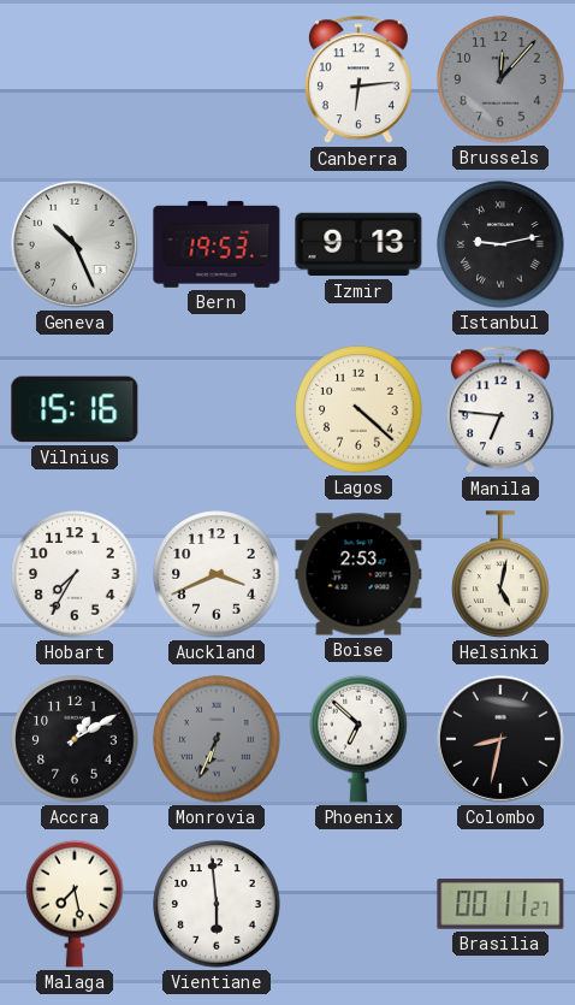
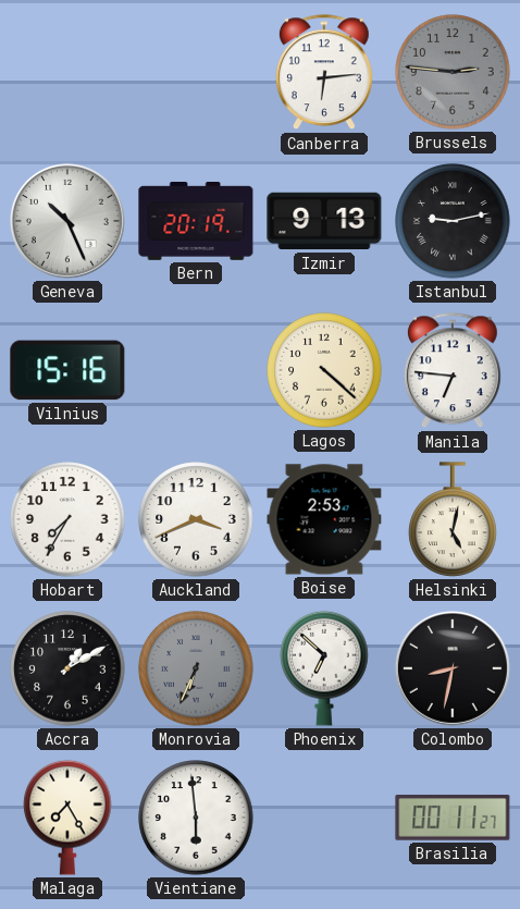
Brussels: 12:07 -> 2:46 (453, 72)
Bern: 19:53 -> 20:19 (196, 221)
Malaga: 7:28 -> 7:25 (67, 818)
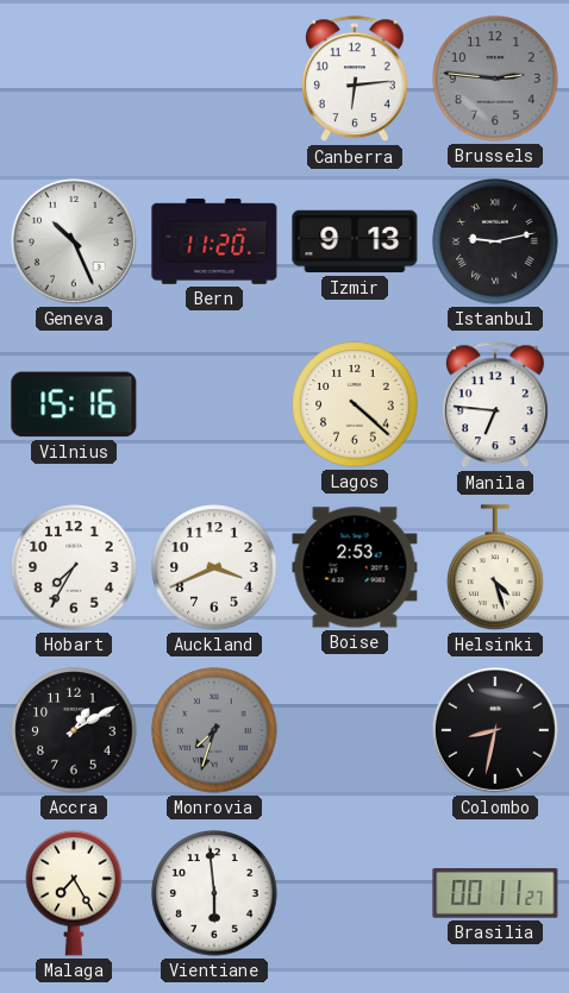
Bern: 20:19 -> 11:20 (214, 241)
Helsinki: 5:02 -> 4:27 (495, 567)
Monrovia: 6:34 -> 7:33 (214, 730)
Phoenix: 6:52 -> none (324, 668)
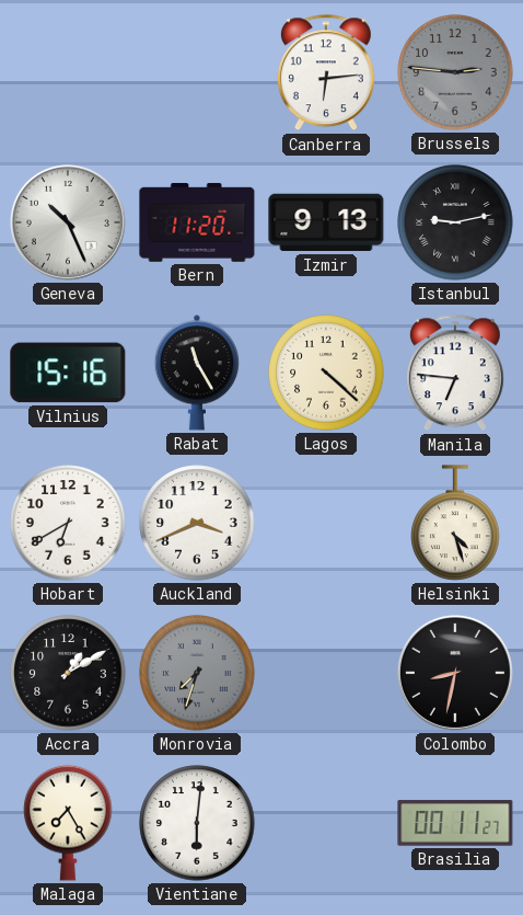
Rabat: none -> 11:25 (196, 373)
Hobart: 7:35 -> 6:40 (68, 523)
Boise: 2:53 -> none (355, 567)
Vientiane: 5:59 -> 6:01 (197, 823)
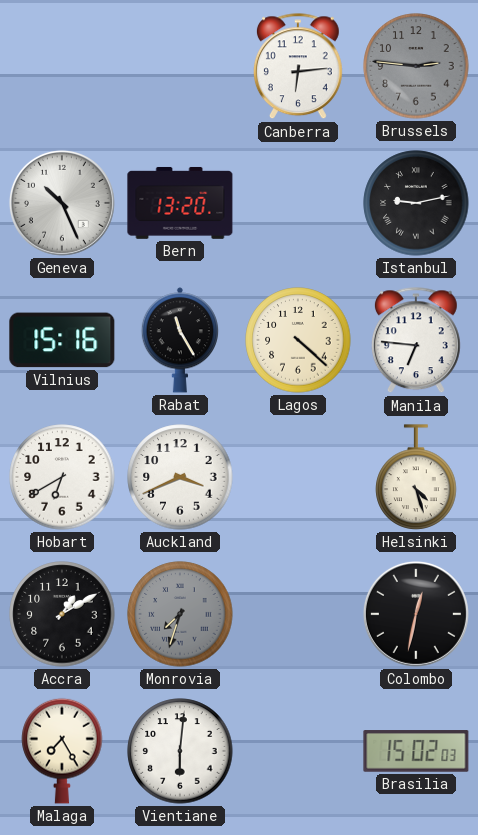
Bern: 11:20 -> 13:20 (180, 203)
Izmir: 9:13 -> none (326, 222)
Colombo: 8:32 -> 12:32 (416, 614)
Brasilia: 00:11 -> 15:02 (416, 751)
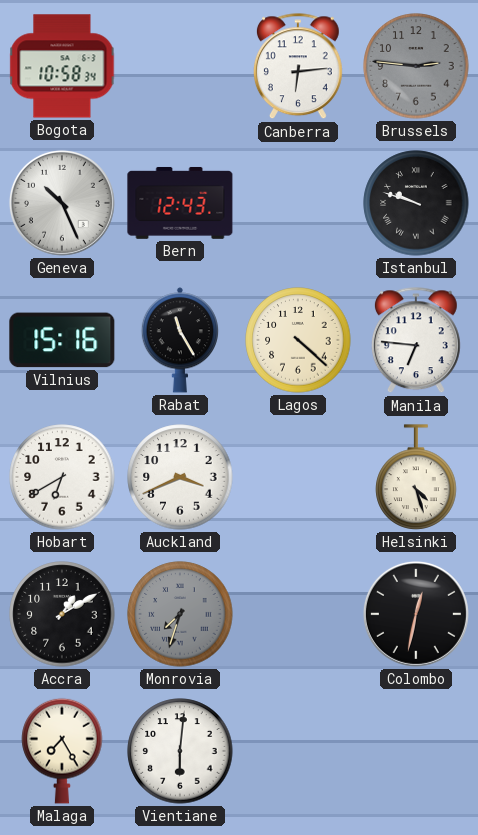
Bogota: none -> 10:58 (62, 66)
Bern: 13:20 -> 12:43 (180, 203)
Istanbul: 9:13 -> 9:48 (416, 203)
Brasilia: 15:02 -> none (416, 751)
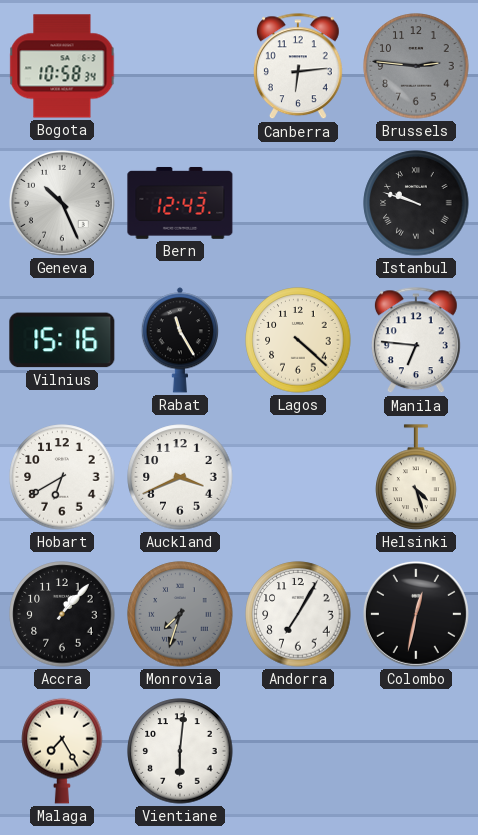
Accra: 1:10 -> 1:07 (62, 614)
Andorra: none -> 7:05 (298, 614)
